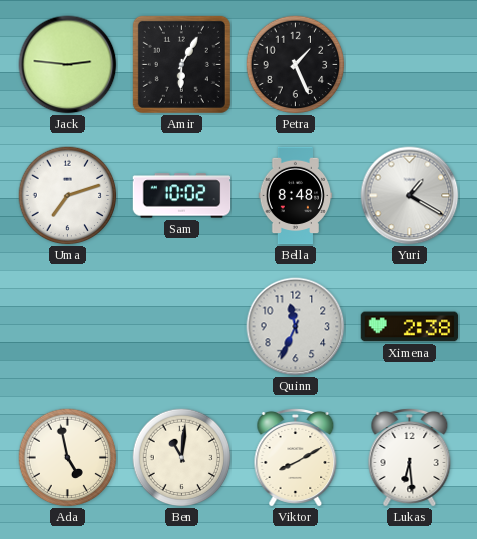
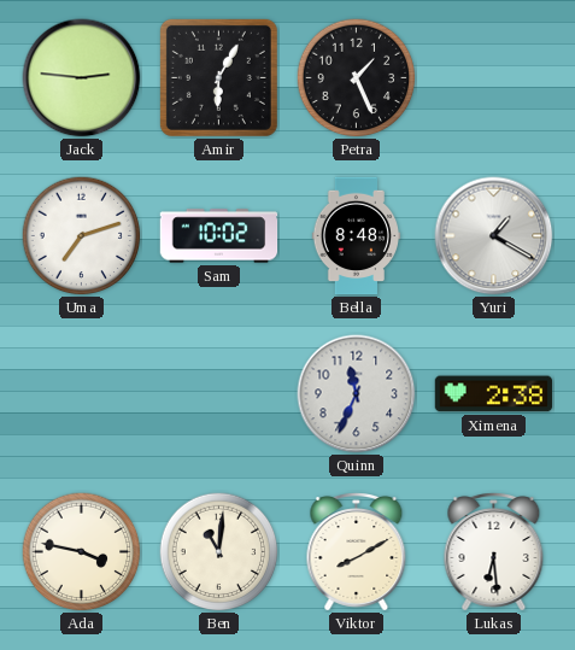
Ada: 4:58 -> 3:47 (82, 552)
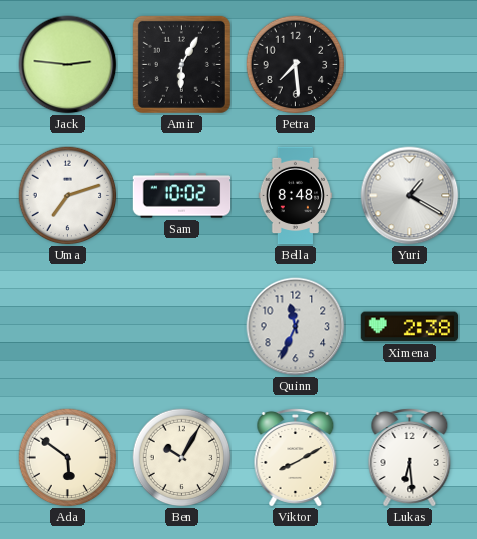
Petra: 1:26 -> 7:29 (296, 65)
Ada: 3:47 -> 5:51 (68, 458)
Ben: 11:01 -> 10:05 (182, 458)
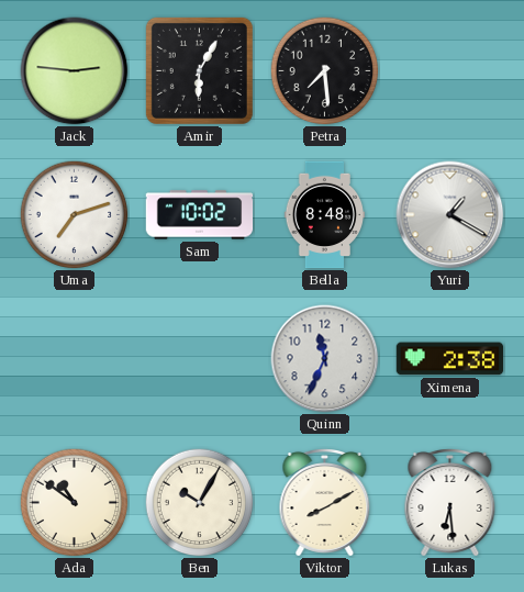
Ada: 5:51 -> 10:51 (75, 503)
